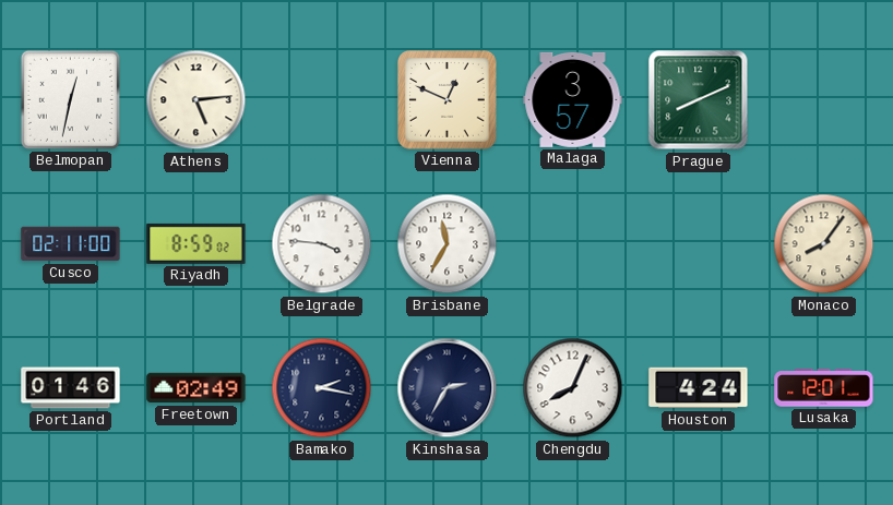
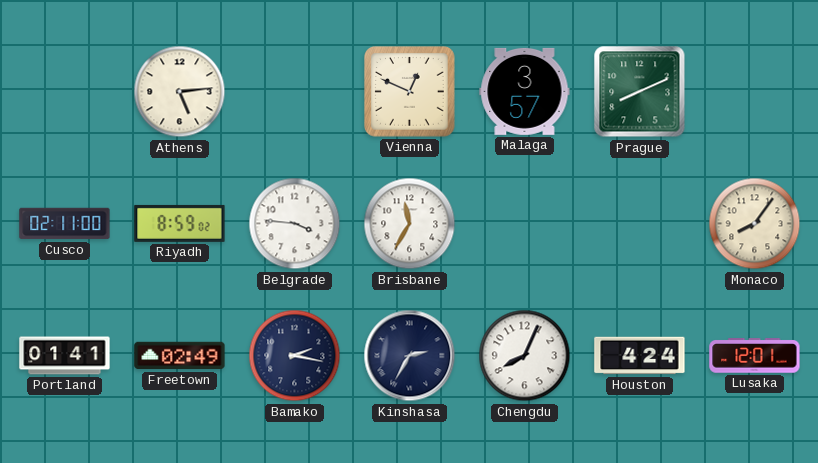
Belmopan: 12:32 -> none (70, 99)
Portland: 01:46 -> 01:41 (65, 356)
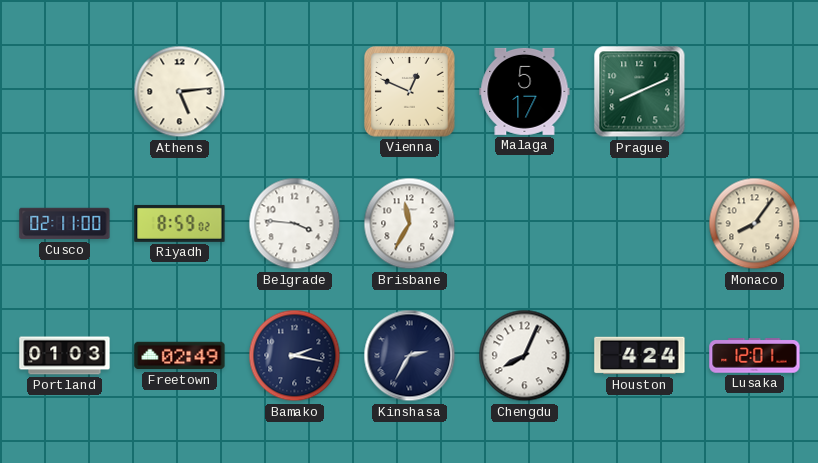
Malaga: 3:57 -> 5:17 (525, 91)
Portland: 01:41 -> 01:03 (65, 356)
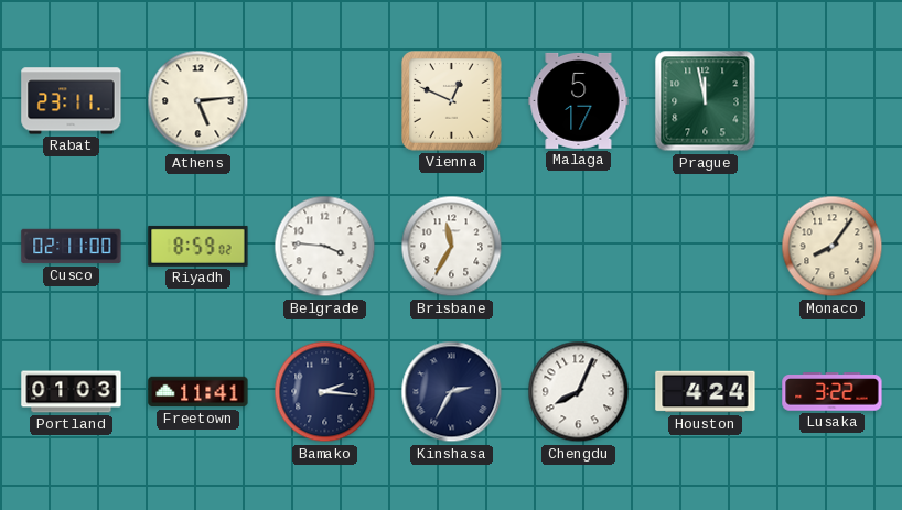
Rabat: none -> 23:11 (72, 101)
Prague: 8:11 -> 11:58 (706, 101)
Freetown: 02:49 -> 11:41 (198, 392)
Bamako: 2:17 -> 2:16 (325, 392)
Lusaka: 12:01 -> 3:22 (833, 392)
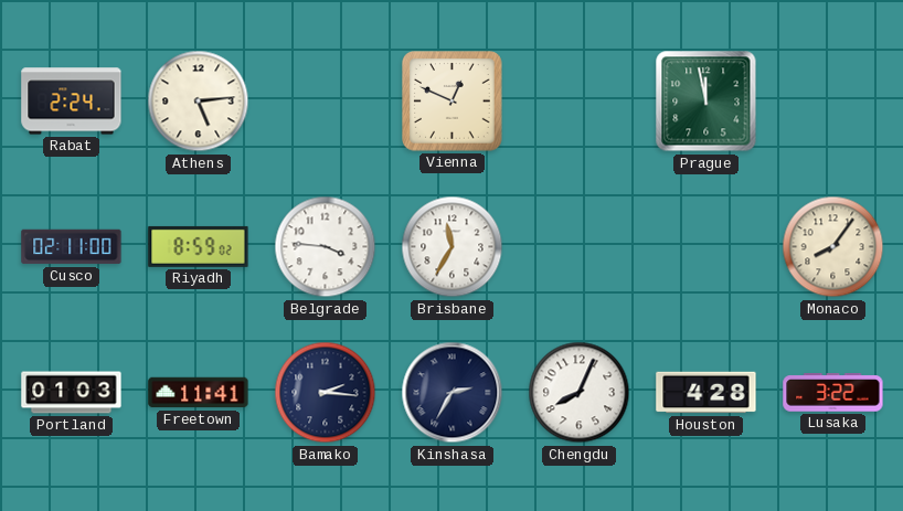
Rabat: 23:11 -> 2:24 (72, 102)
Malaga: 5:17 -> none (579, 100)
Houston: 4:24 -> 4:28 (707, 393)
